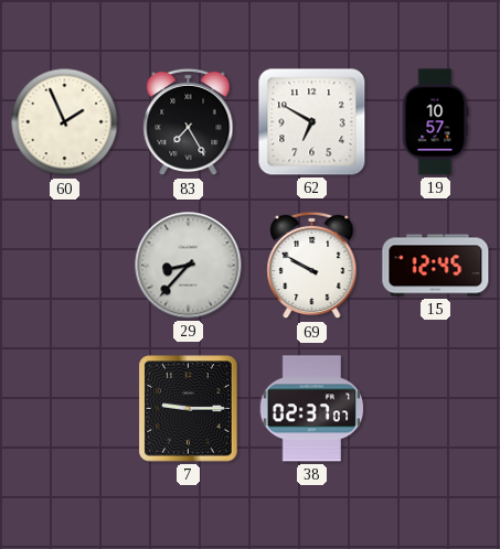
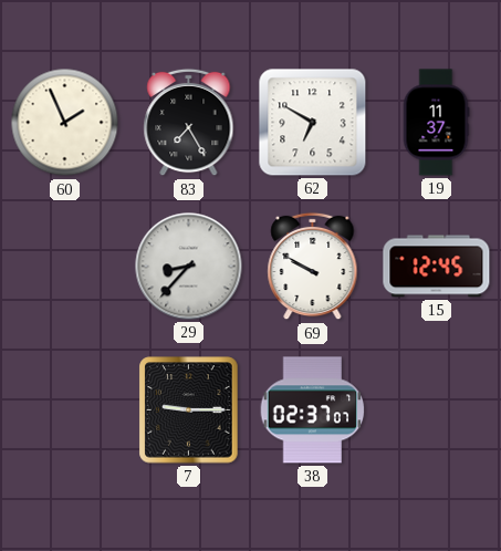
19: 10:57 -> 11:37 (436, 123)
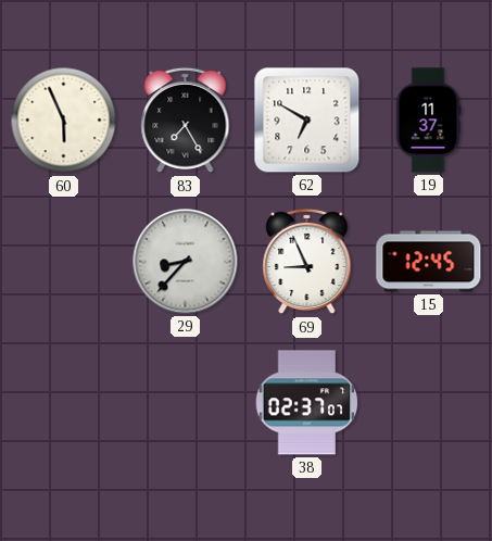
60: 1:56 -> 5:56 (64, 121)
69: 9:50 -> 8:56 (307, 262)
7: 9:15 -> none (189, 410)
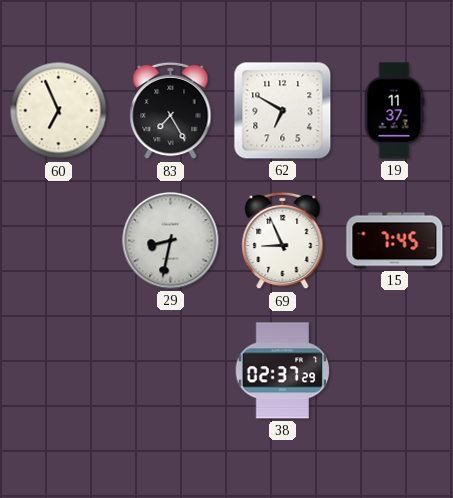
60: 5:56 -> 6:56 (59, 111)
29: 8:37 -> 8:32 (171, 241)
15: 12:45 -> 7:45 (395, 241)
38: 02:37:07 -> 02:37:29 (283, 371)
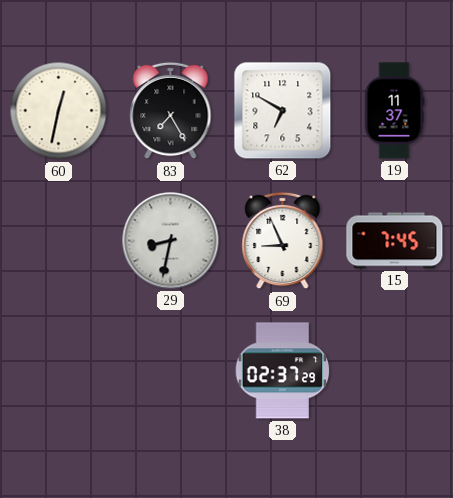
60: 6:56 -> 12:32 (59, 111)
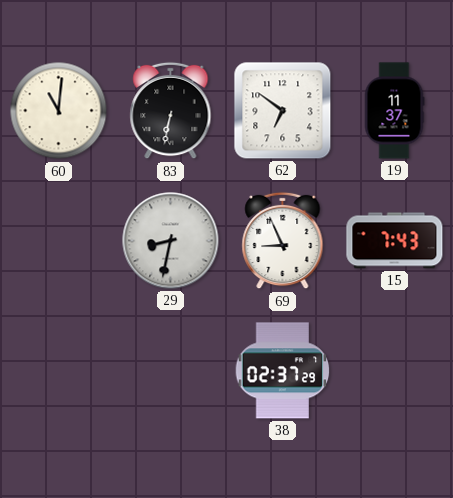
60: 12:32 -> 11:01 (59, 111)
83: 7:25 -> 6:32 (171, 111)
62: 6:50 -> 6:51 (283, 111)
15: 7:45 -> 7:43 (395, 241)
